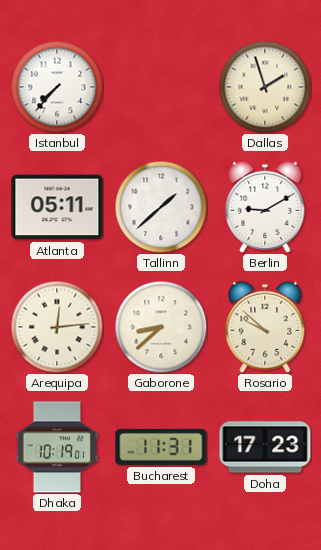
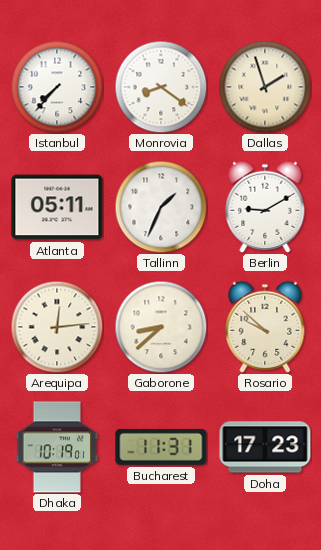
Monrovia: none -> 8:21 (161, 87)
Tallinn: 1:38 -> 1:34 (161, 207)
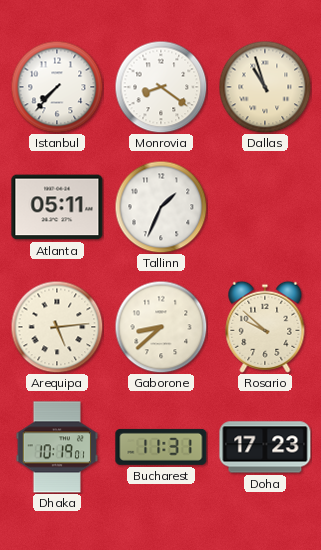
Dallas: 1:57 -> 10:57 (265, 87)
Berlin: 9:10 -> none (265, 207)
Arequipa: 12:14 -> 5:14 (57, 327)
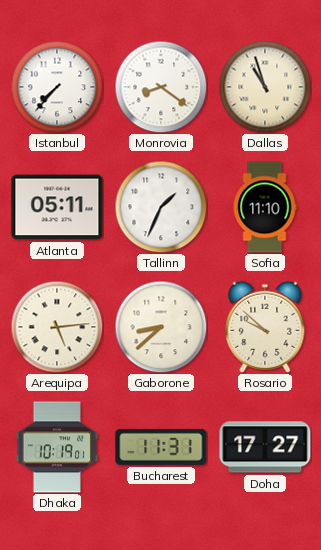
Sofia: none -> 11:10 (265, 207)
Doha: 17:23 -> 17:27 (265, 447)
